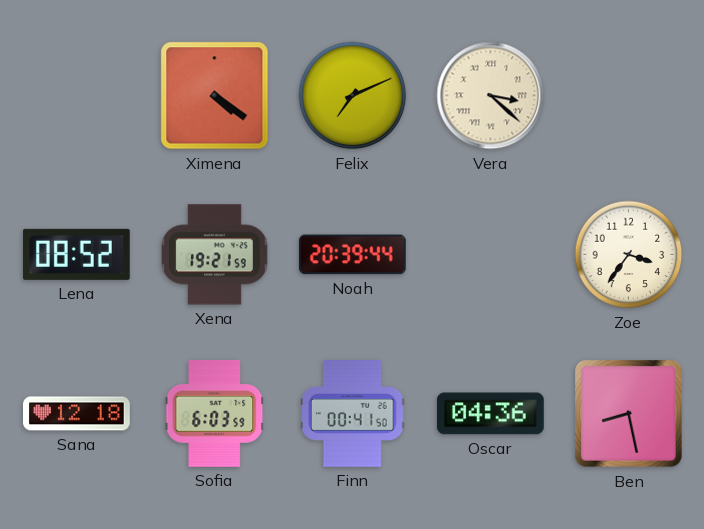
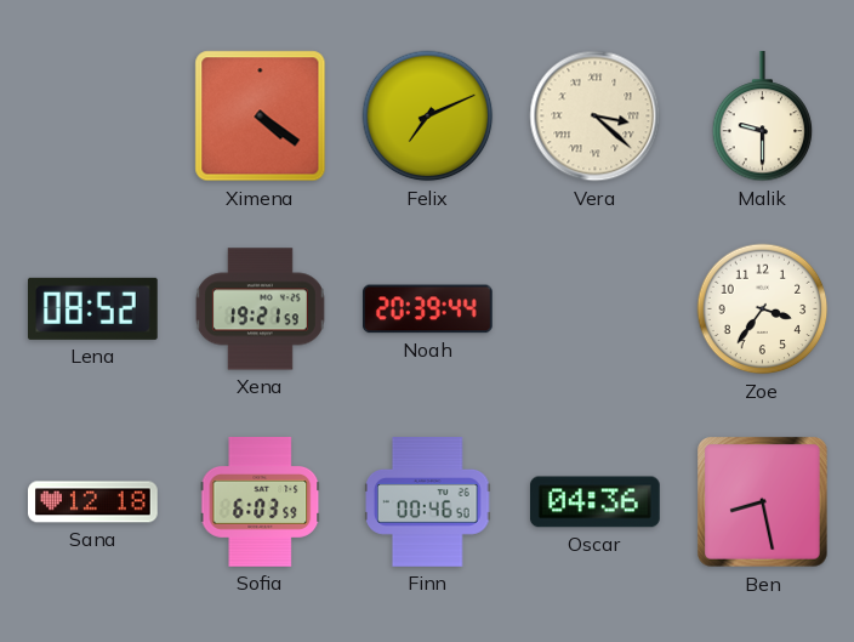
Malik: none -> 9:30 (763, 118)
Finn: 00:41 -> 00:46 (428, 502)
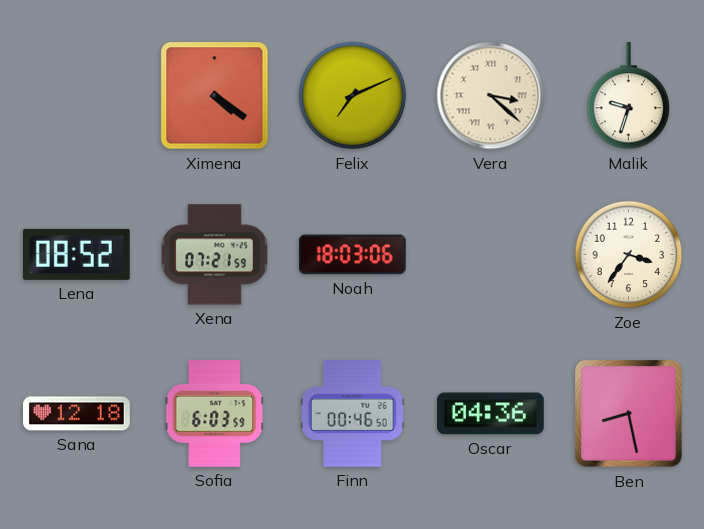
Malik: 9:30 -> 9:33 (629, 97)
Xena: 19:21 -> 07:21 (214, 255)
Noah: 20:39 -> 18:03 (352, 255)
